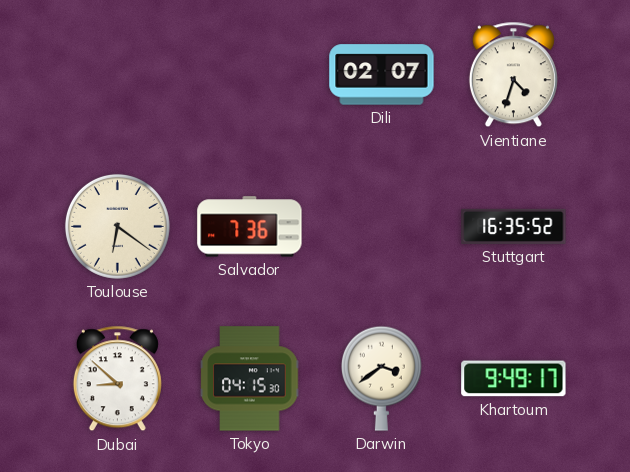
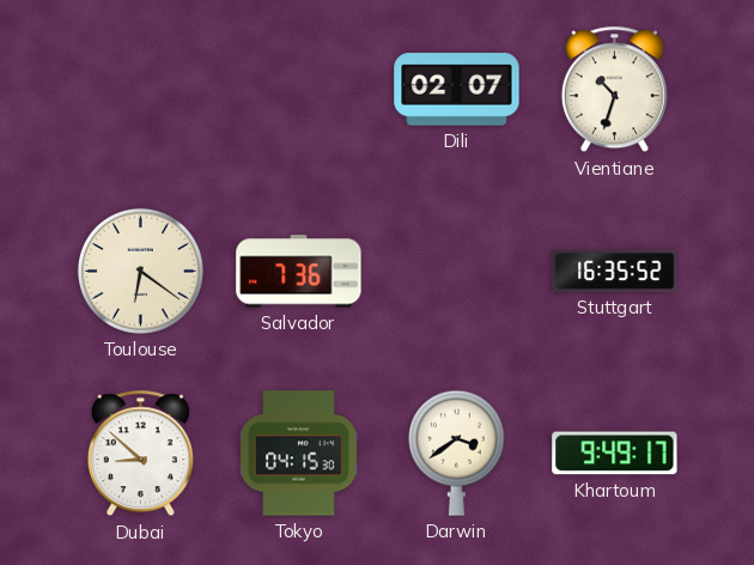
Vientiane: 4:33 -> 10:33 (614, 90)
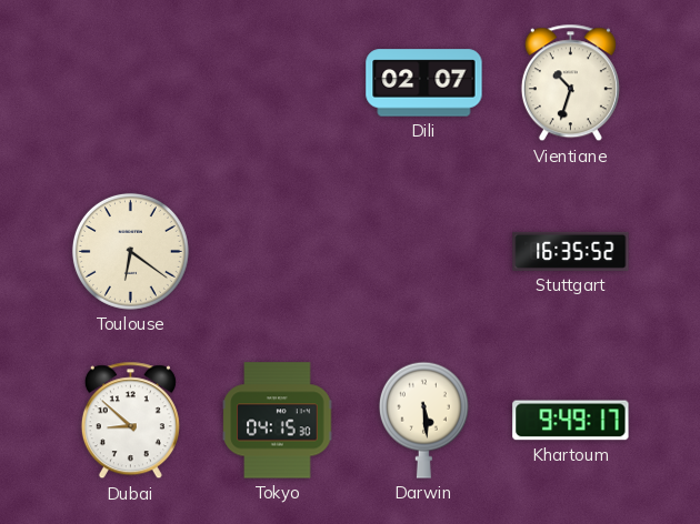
Salvador: 7:36 -> none (299, 272)
Darwin: 3:39 -> 5:29 (423, 420)
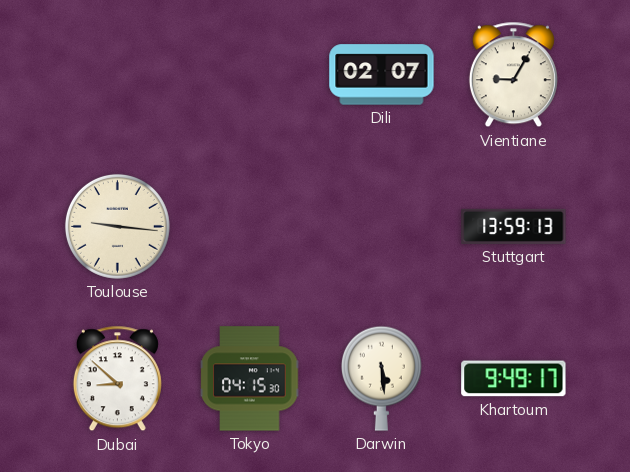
Vientiane: 10:33 -> 9:05 (513, 75)
Toulouse: 6:21 -> 9:16 (117, 226)
Stuttgart: 16:35 -> 13:59 (514, 226)
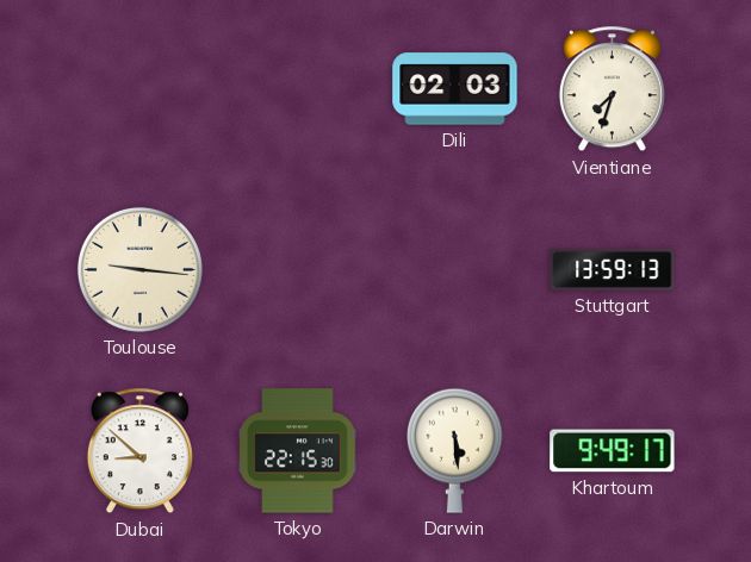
Dili: 02:07 -> 02:03 (455, 89)
Vientiane: 9:05 -> 7:33 (612, 89)
Tokyo: 04:15 -> 22:15 (298, 451)
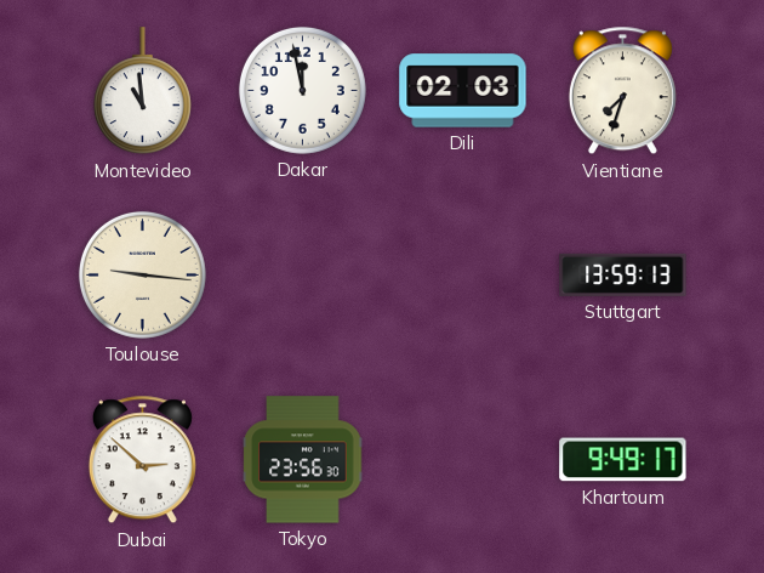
Montevideo: none -> 10:59 (142, 91)
Dakar: none -> 11:58 (302, 90)
Dubai: 8:52 -> 2:52 (142, 460)
Tokyo: 22:15 -> 23:56 (303, 460)
Darwin: 5:29 -> none (454, 450)
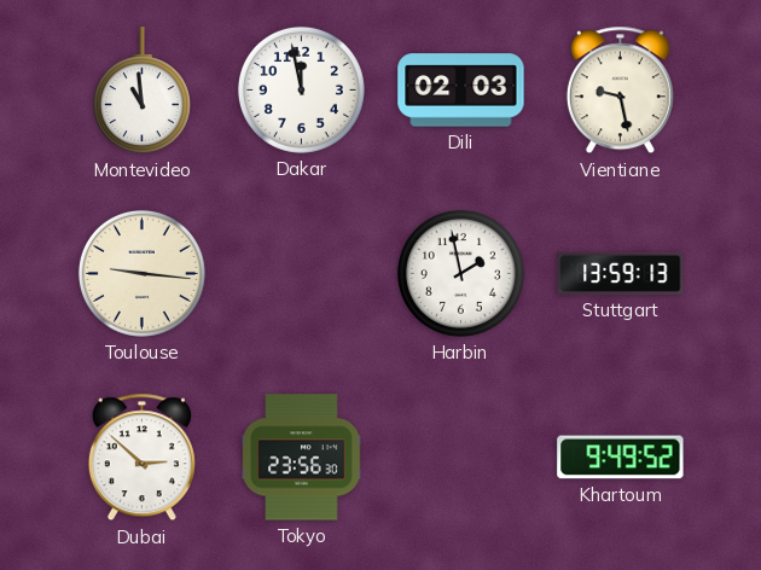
Vientiane: 7:33 -> 9:28 (620, 91)
Harbin: none -> 1:58 (460, 273)
Khartoum: 9:49:17 -> 9:49:52 (621, 458)
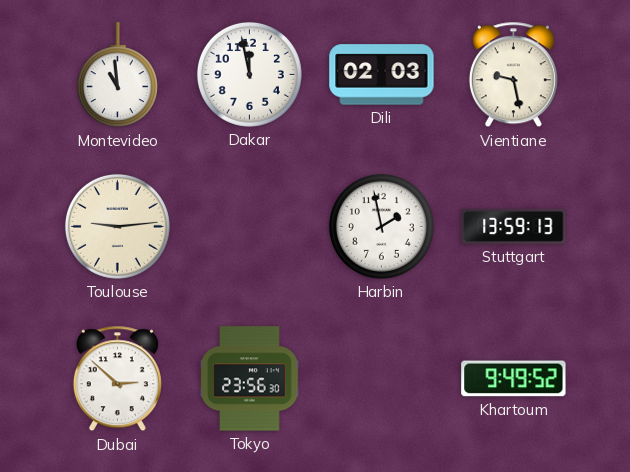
Toulouse: 9:16 -> 9:14 (117, 226)
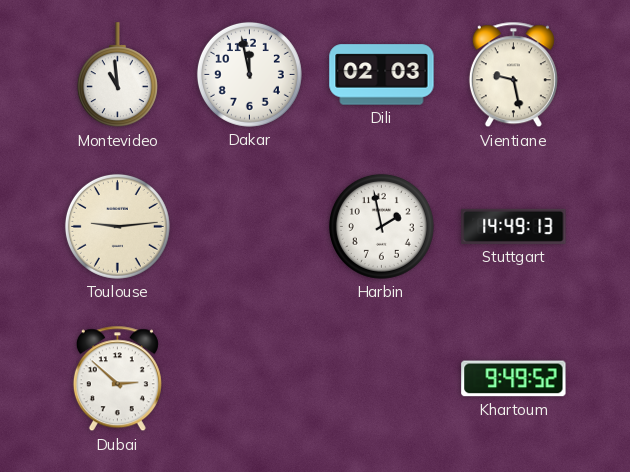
Stuttgart: 13:59 -> 14:49 (514, 226)
Tokyo: 23:56 -> none (250, 379)
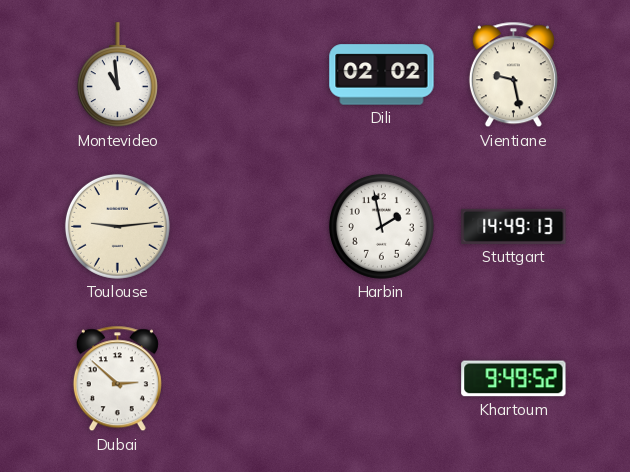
Dakar: 11:58 -> none (249, 74)
Dili: 02:03 -> 02:02 (382, 75)
